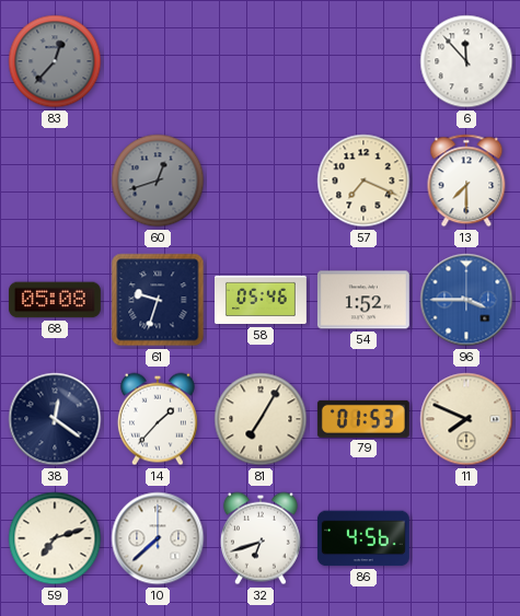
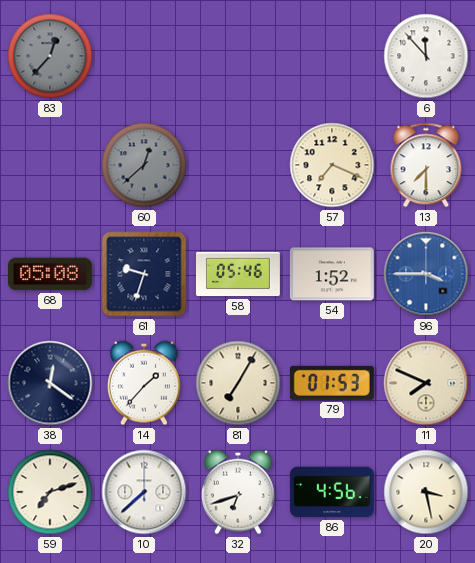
60: 12:42 -> 12:38 (144, 165)
20: none -> 3:28 (426, 492)
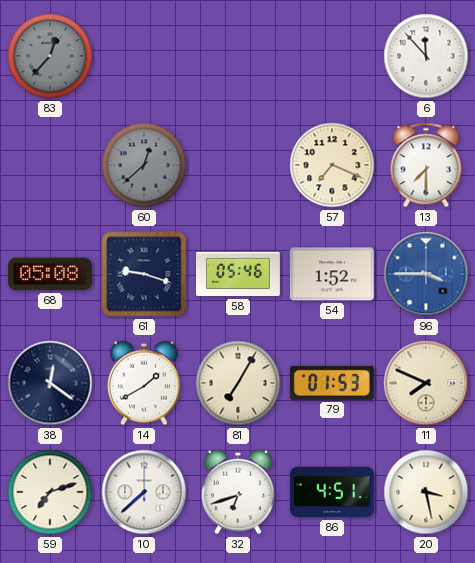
61: 9:33 -> 9:18 (144, 274)
14: 1:37 -> 1:40 (144, 383)
86: 4:56 -> 4:51 (332, 492)
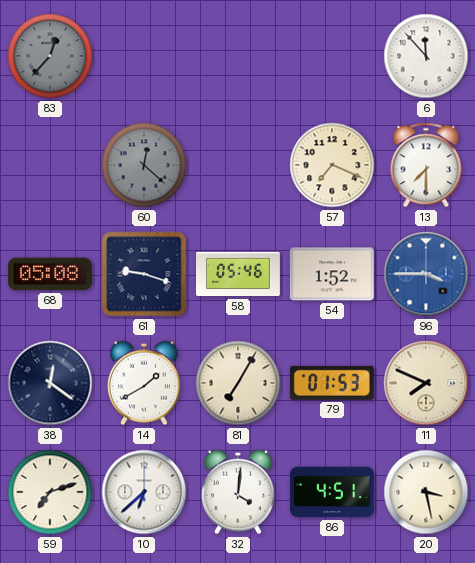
60: 12:38 -> 12:22 (144, 165)
10: 7:38 -> 6:38 (144, 492)
32: 6:42 -> 4:01 (238, 492)
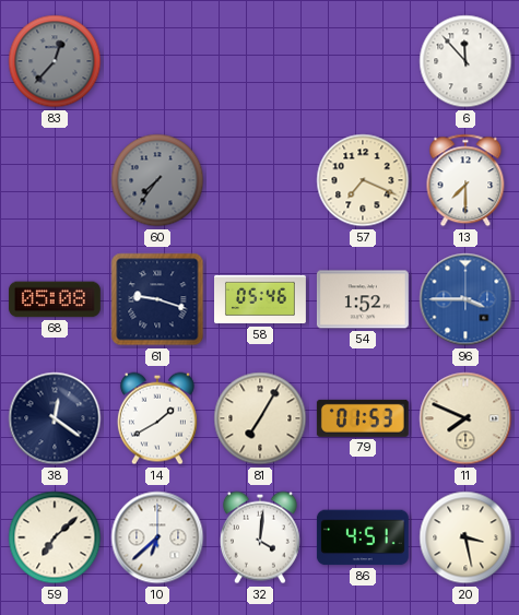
60: 12:22 -> 7:36 (157, 180)
59: 7:12 -> 7:08 (55, 537)
